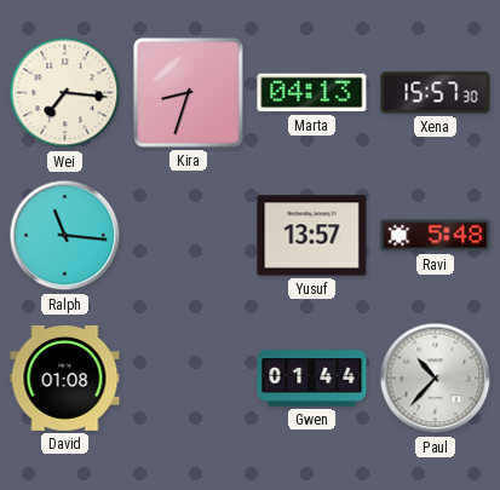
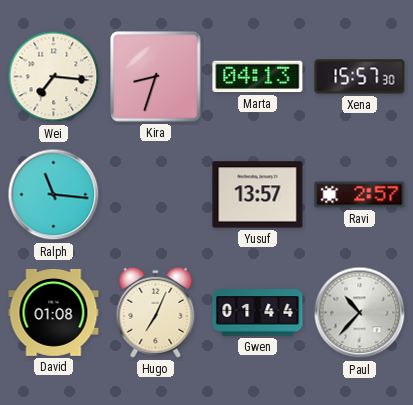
Ravi: 5:48 -> 2:57 (360, 195)
Hugo: none -> 7:04 (156, 312)
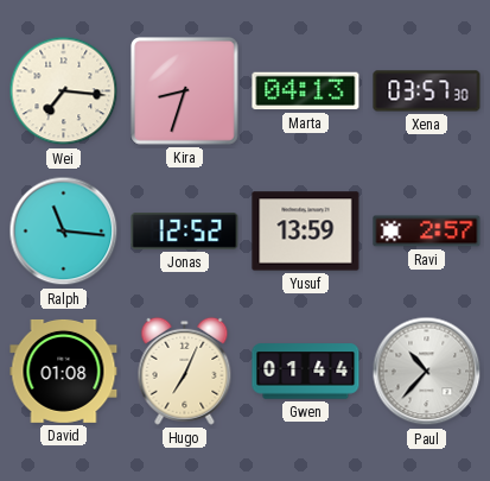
Xena: 15:57 -> 03:57 (427, 91)
Jonas: none -> 12:52 (185, 232)
Yusuf: 13:57 -> 13:59 (306, 232)
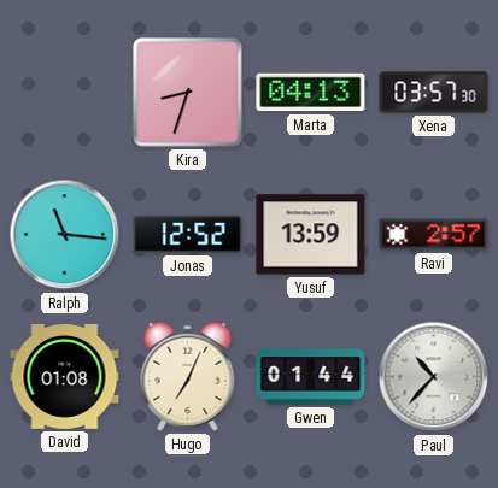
Wei: 7:16 -> none (64, 91)
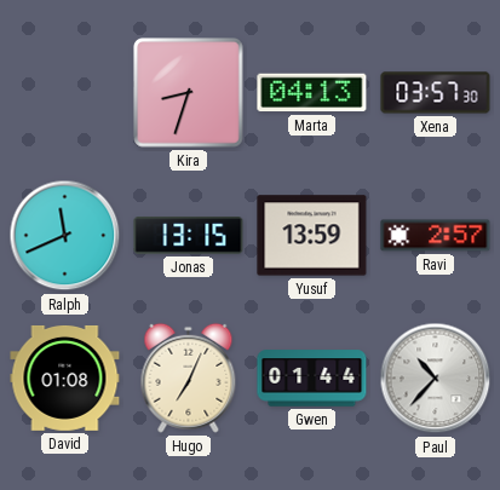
Ralph: 11:16 -> 11:41 (65, 236)
Jonas: 12:52 -> 13:15 (189, 236)
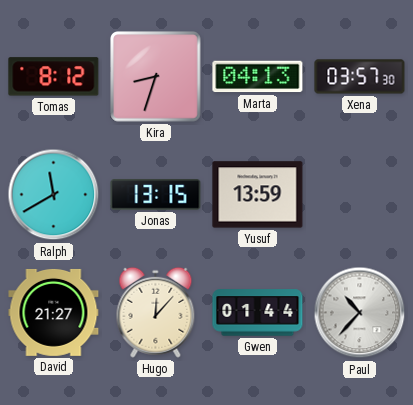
Tomas: none -> 8:12 (54, 77)
Ralph: 11:41 -> 11:40 (54, 195)
Ravi: 2:57 -> none (436, 236)
David: 01:08 -> 21:27 (54, 312)
Hugo: 7:04 -> 12:07 (156, 312)
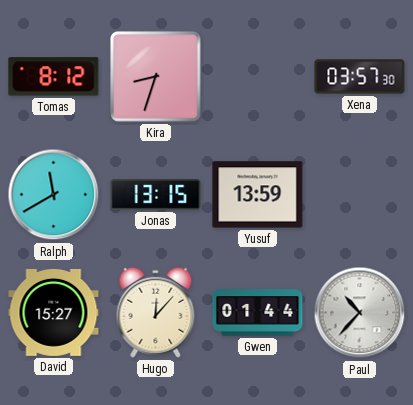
Marta: 04:13 -> none (258, 77)
David: 21:27 -> 15:27 (54, 312)
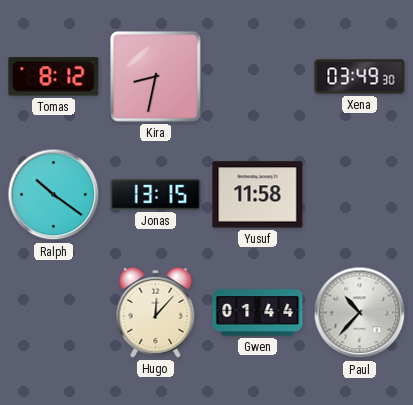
Kira: 8:33 -> 8:32 (156, 77)
Xena: 03:57 -> 03:49 (360, 77)
Ralph: 11:40 -> 10:21 (54, 195)
Yusuf: 13:59 -> 11:58 (258, 195)
David: 15:27 -> none (54, 312)
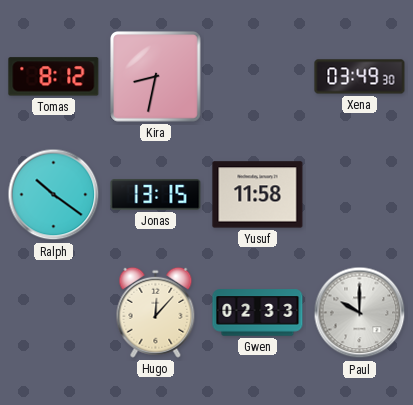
Gwen: 01:44 -> 02:33 (258, 313)
Paul: 10:37 -> 10:00 (360, 313)
